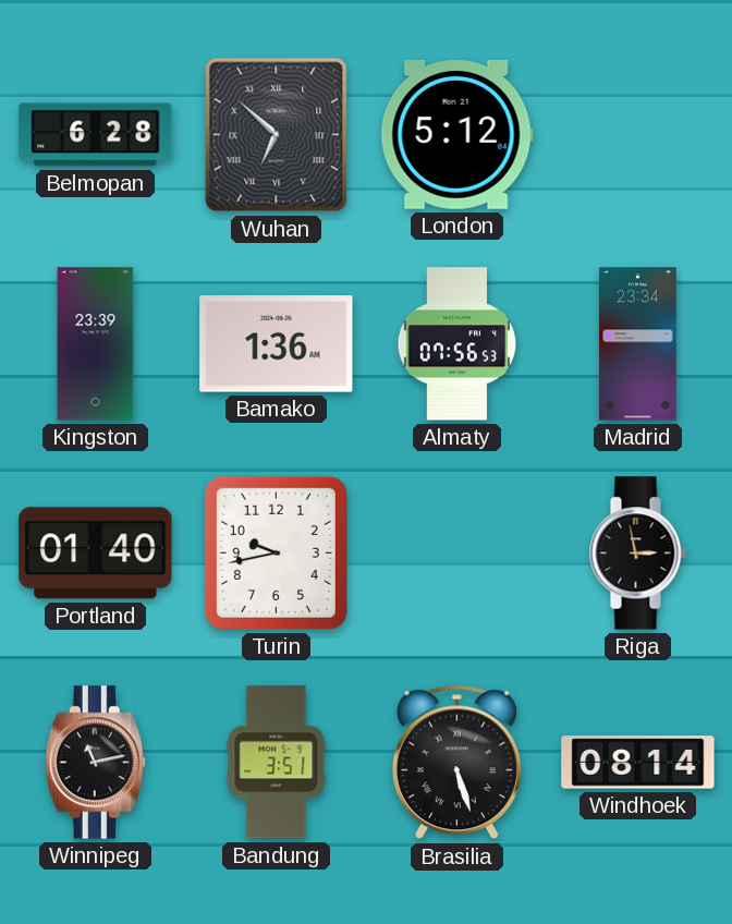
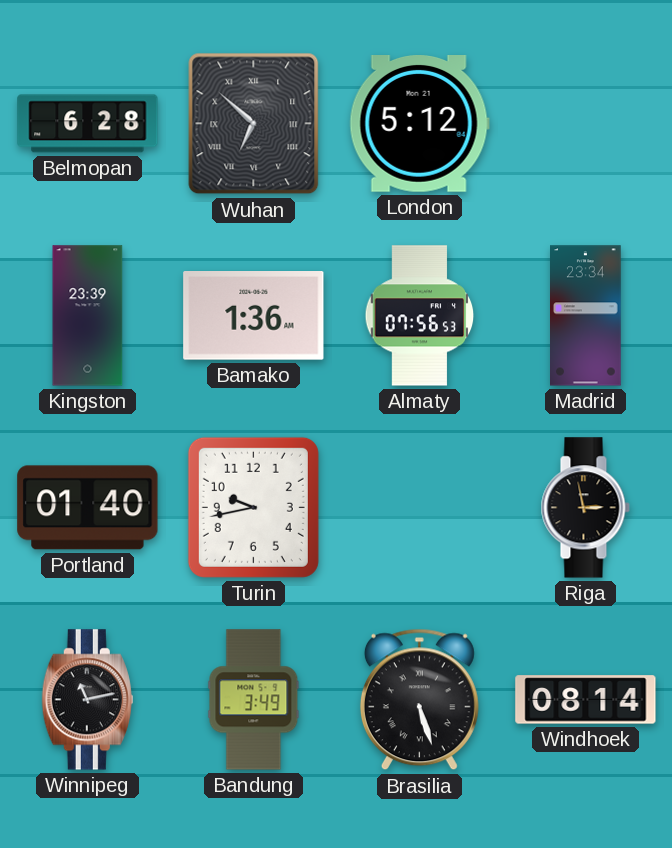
Bandung: 3:51 -> 3:49 (254, 700)
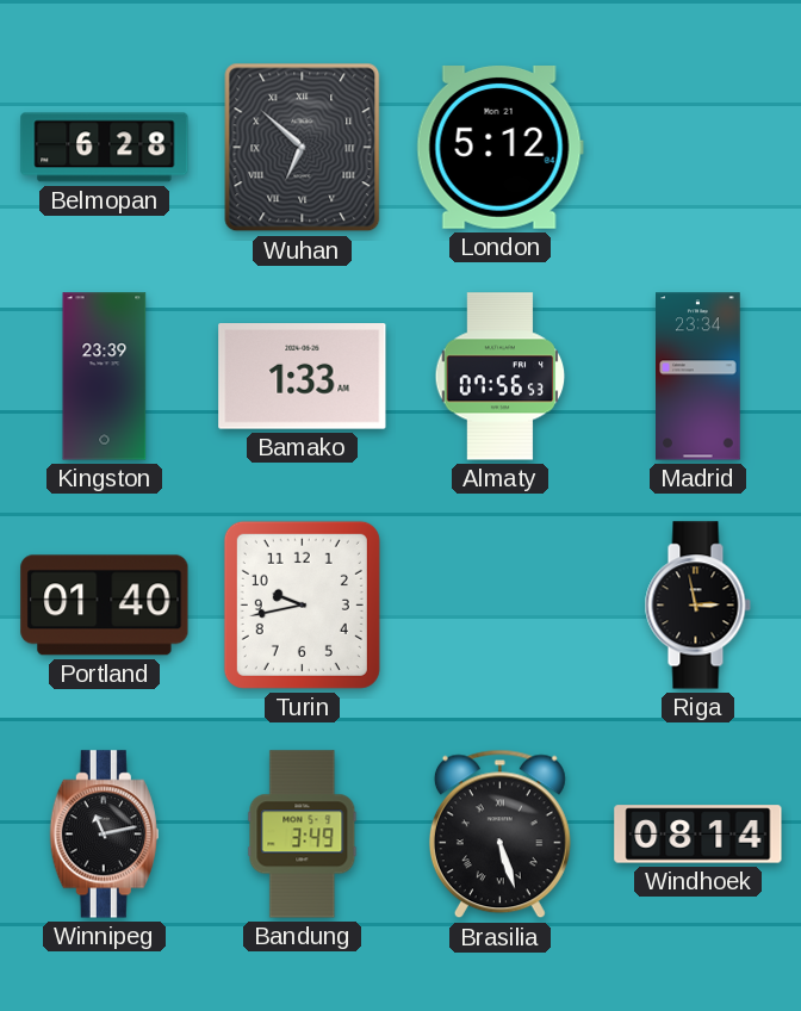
Bamako: 1:36 -> 1:33 (303, 377)
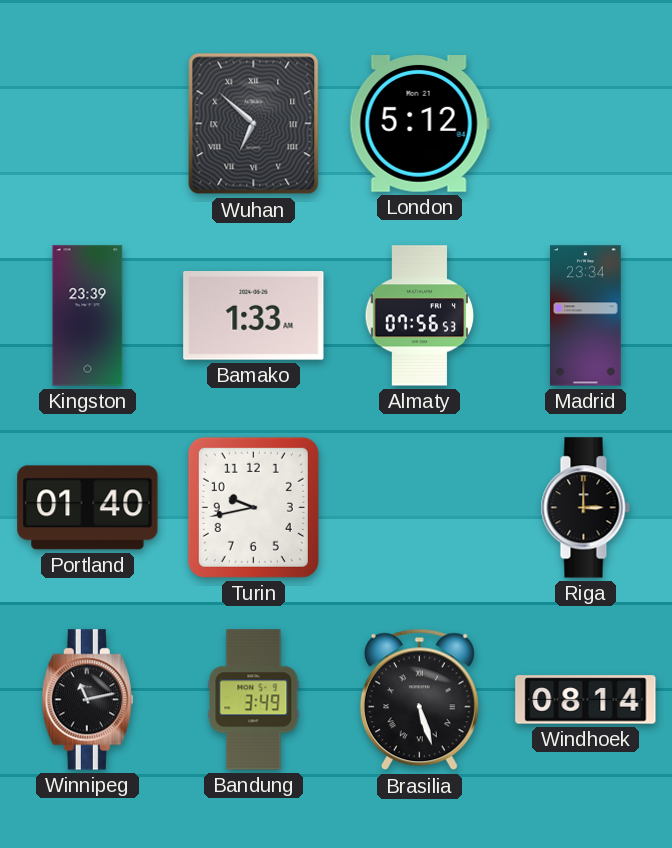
Belmopan: 6:28 -> none (105, 148)
Riga: 2:58 -> 3:00 (585, 508)
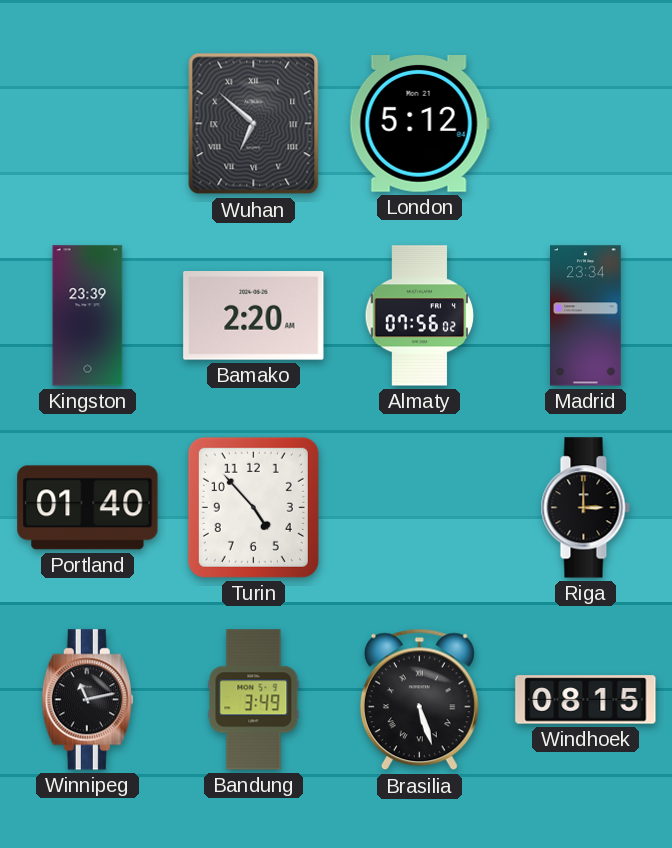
Bamako: 1:33 -> 2:20 (254, 316)
Almaty: 07:56:53 -> 07:56:02 (420, 316)
Turin: 9:43 -> 4:53 (253, 507)
Windhoek: 08:14 -> 08:15 (586, 700)
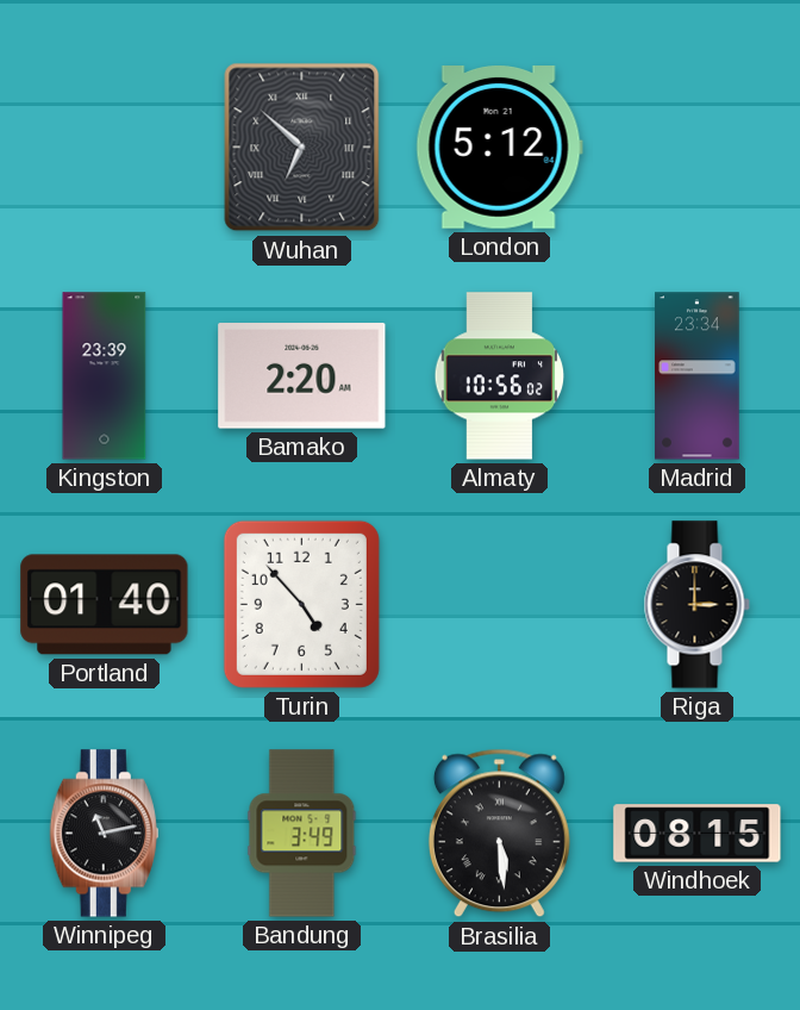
Almaty: 07:56 -> 10:56 (500, 376)
Brasilia: 5:27 -> 5:29 (499, 834)
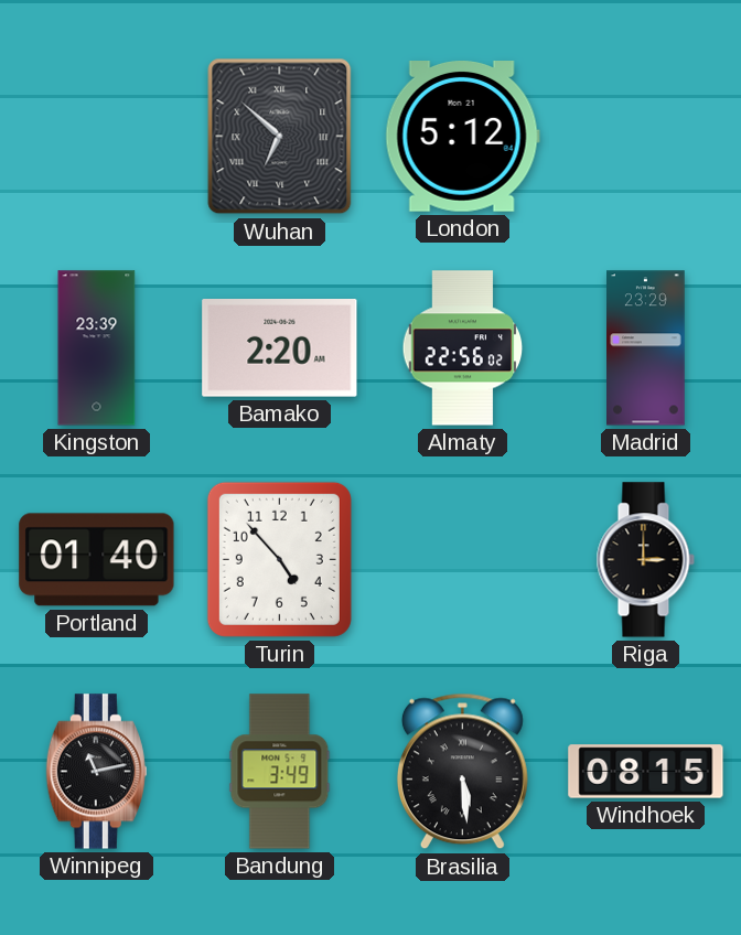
Almaty: 10:56 -> 22:56 (463, 348)
Madrid: 23:34 -> 23:29 (646, 348)
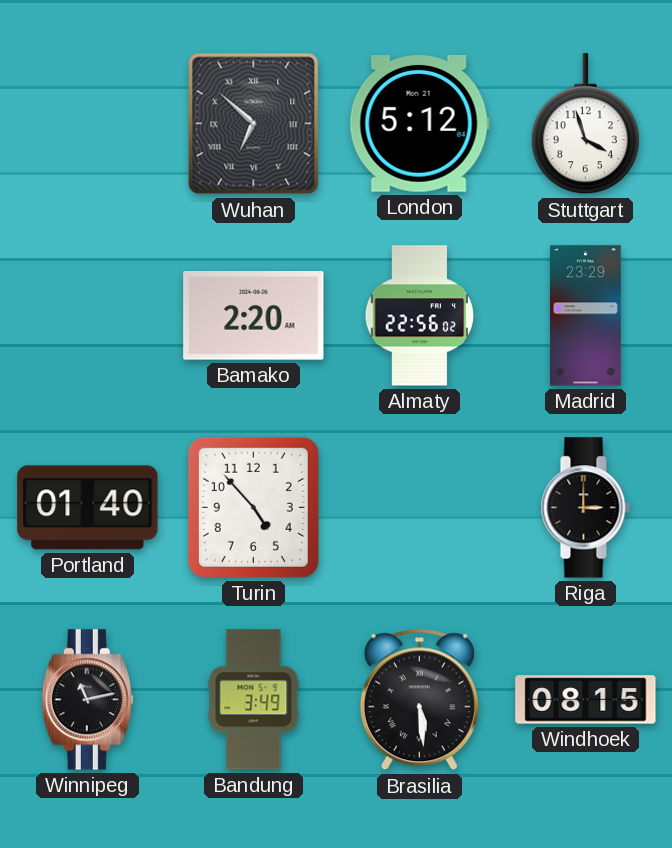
Stuttgart: none -> 3:57 (585, 124)
Kingston: 23:39 -> none (97, 348)
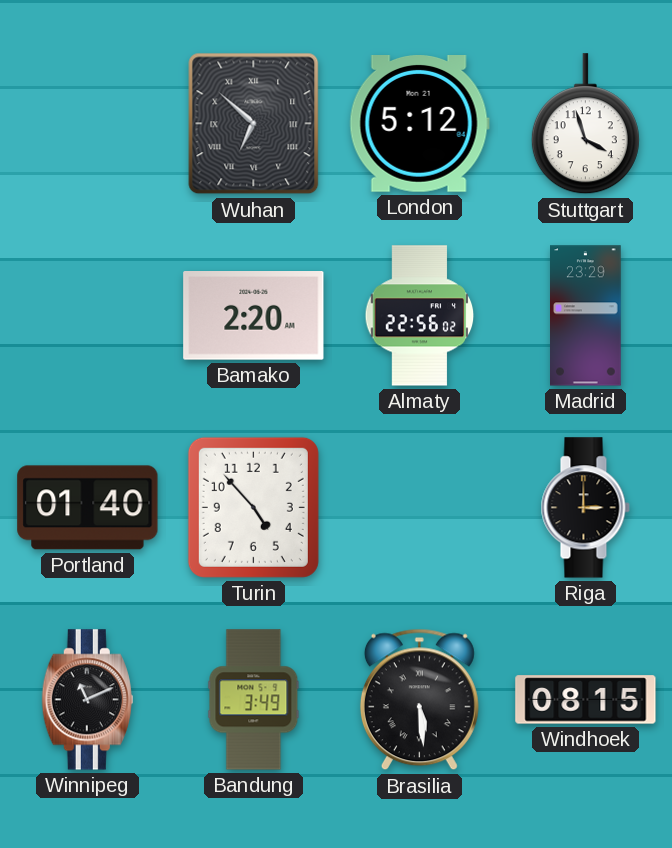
Winnipeg: 11:13 -> 11:11 (87, 700)
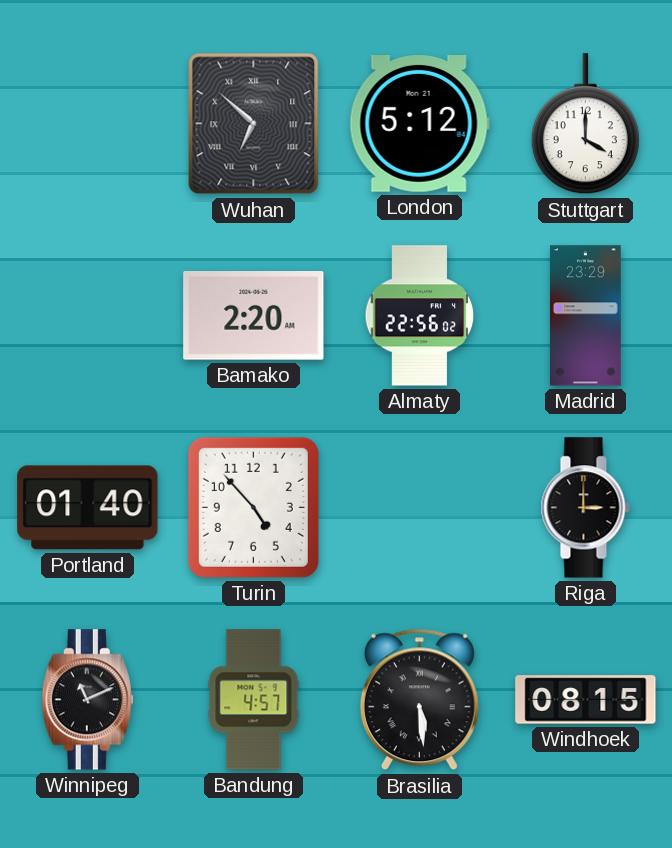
Stuttgart: 3:57 -> 4:00 (585, 124)
Bandung: 3:49 -> 4:57 (254, 700)
